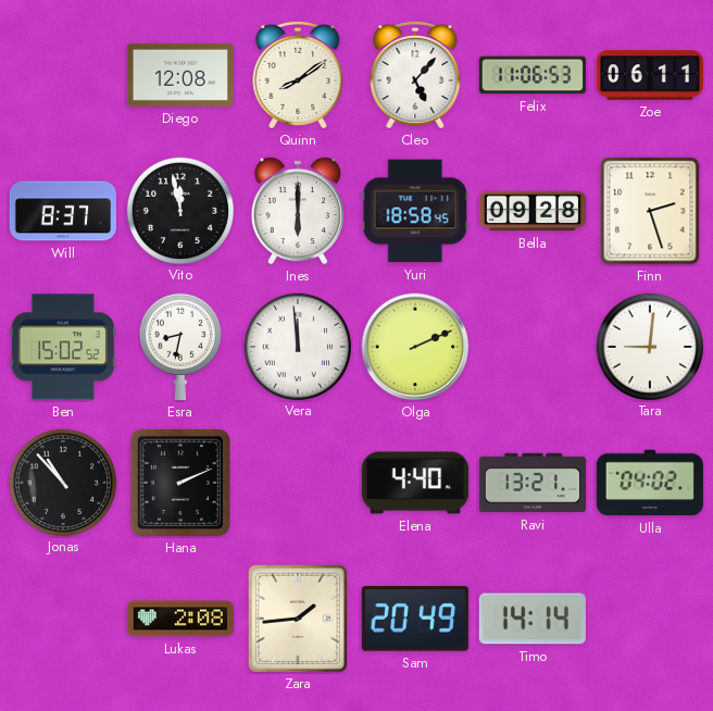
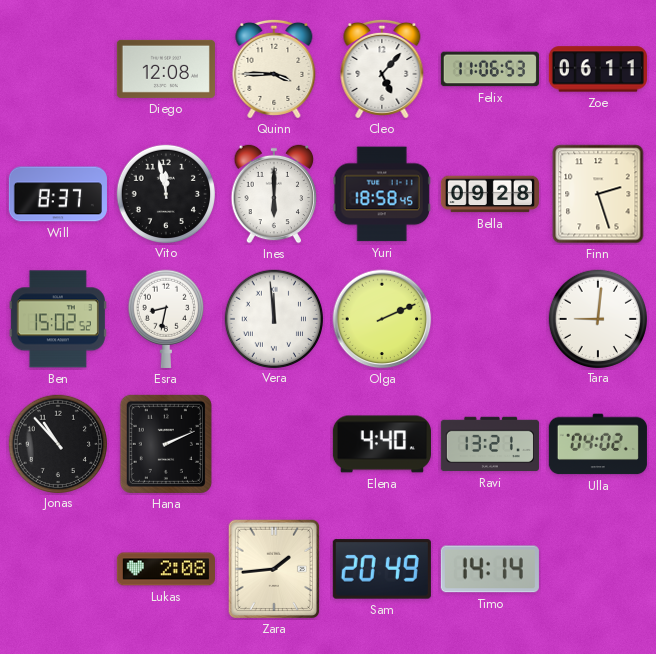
Quinn: 8:09 -> 3:45 (274, 69)
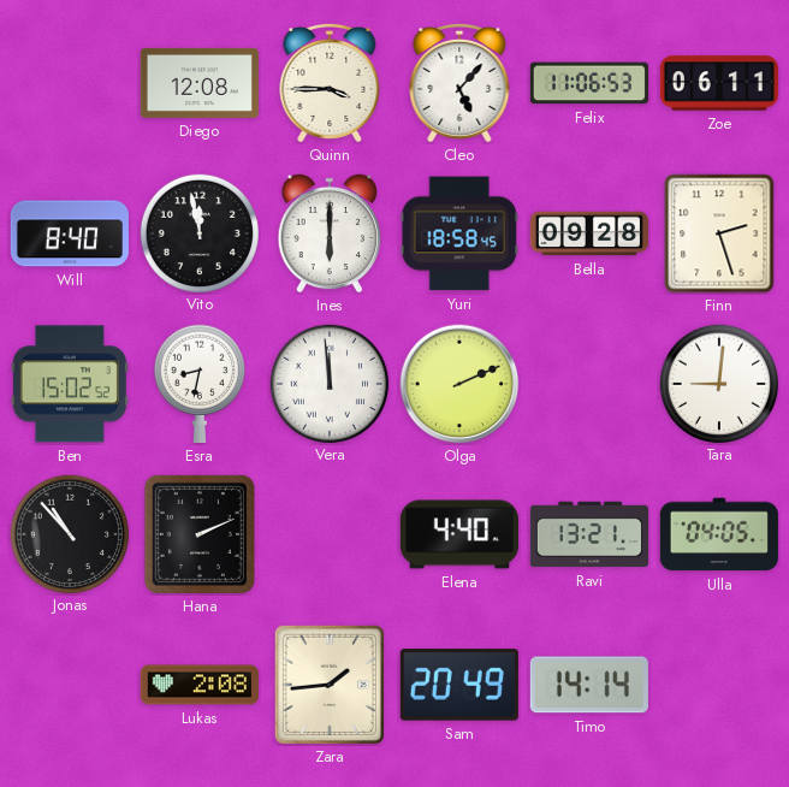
Will: 8:37 -> 8:40 (70, 233)
Ulla: 04:02 -> 04:05 (719, 534)
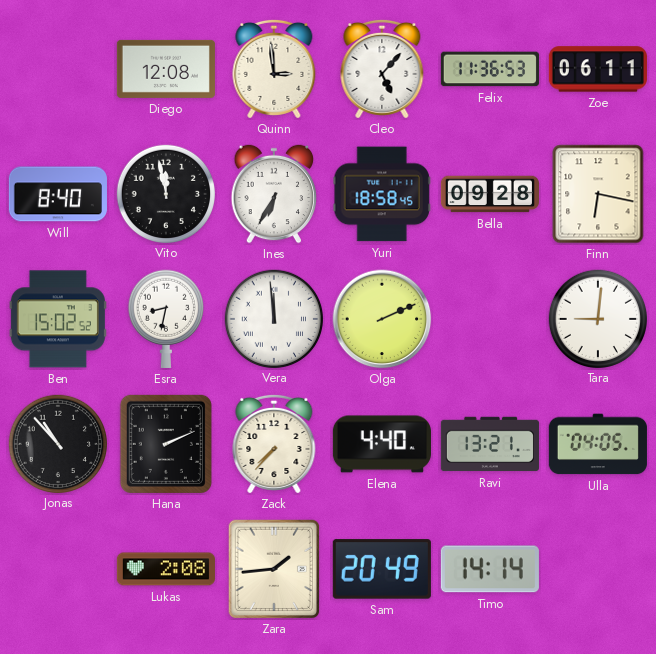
Quinn: 3:45 -> 2:59 (274, 69)
Felix: 11:06 -> 11:36 (490, 69)
Ines: 6:00 -> 6:35 (274, 194)
Finn: 2:27 -> 6:17 (598, 194)
Zack: none -> 7:37 (274, 444)
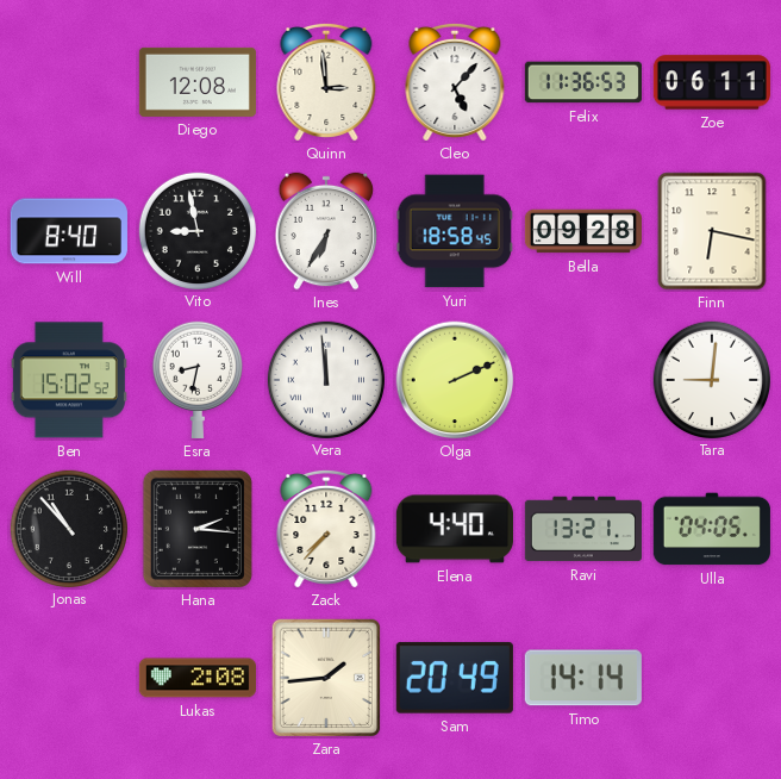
Vito: 11:58 -> 8:58 (196, 230)
Hana: 2:11 -> 2:16 (198, 529)
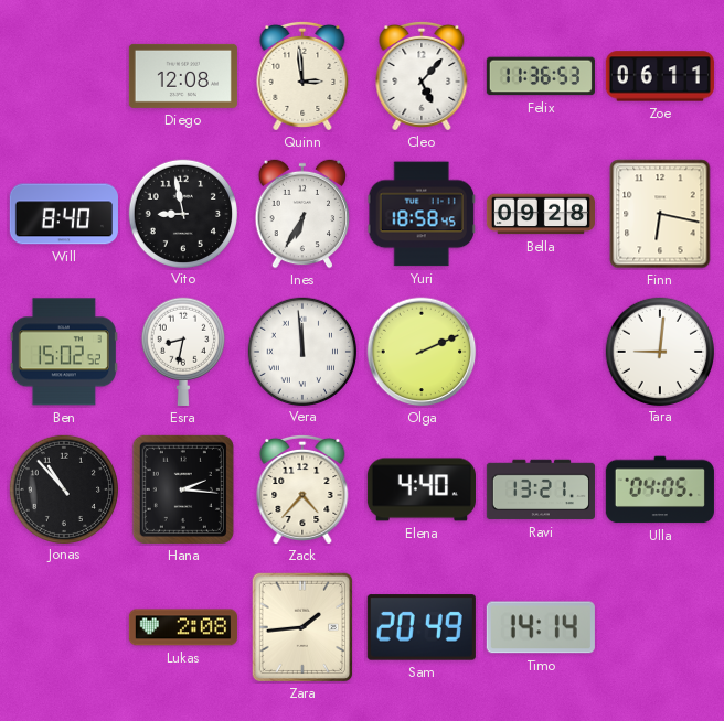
Zack: 7:37 -> 4:37 (302, 489)
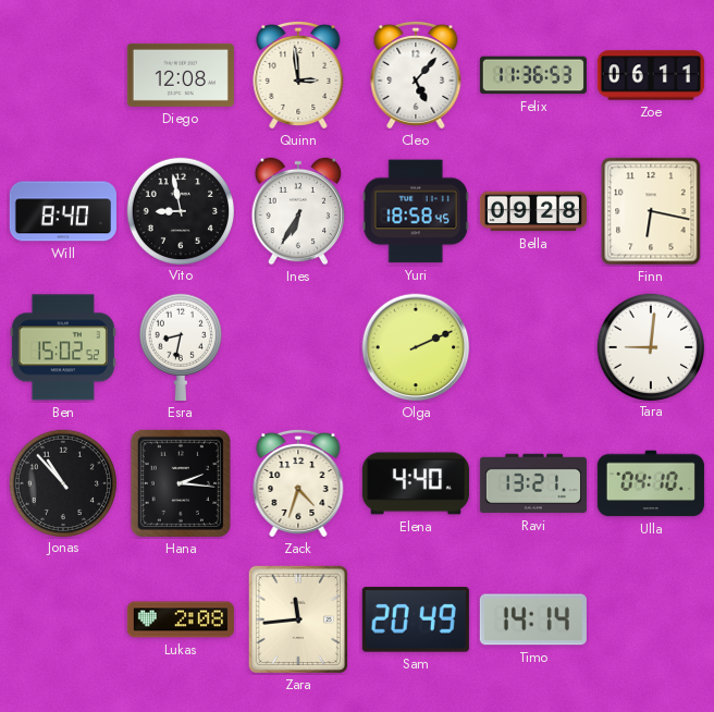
Vera: 11:59 -> none (301, 351)
Zack: 4:37 -> 4:33 (298, 483)
Ulla: 04:05 -> 04:10 (651, 483)
Zara: 1:44 -> 11:44 (297, 619)
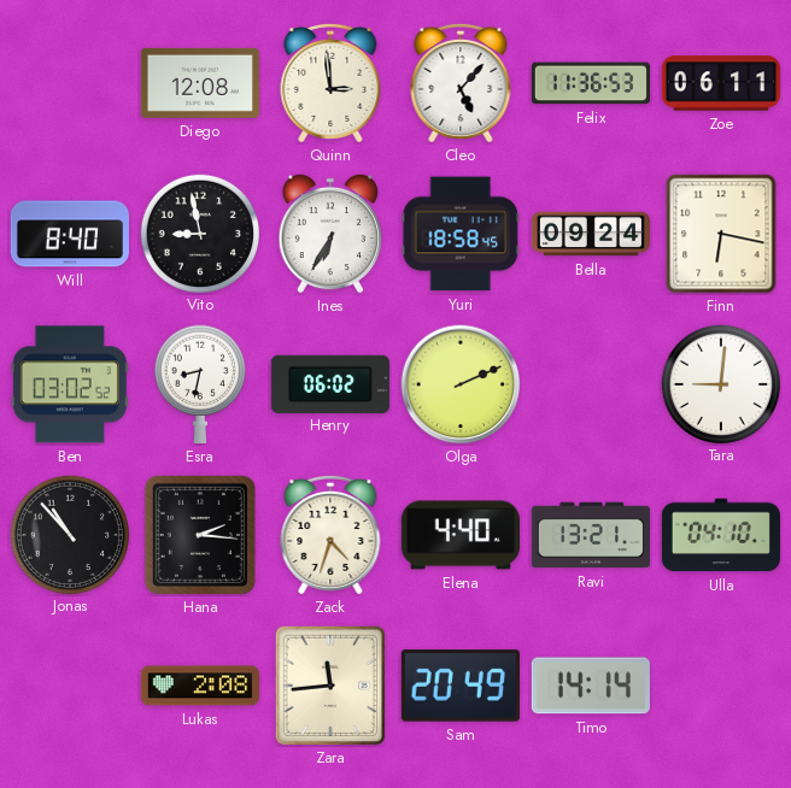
Bella: 09:28 -> 09:24 (591, 234)
Ben: 15:02 -> 03:02 (70, 384)
Henry: none -> 06:02 (330, 383)
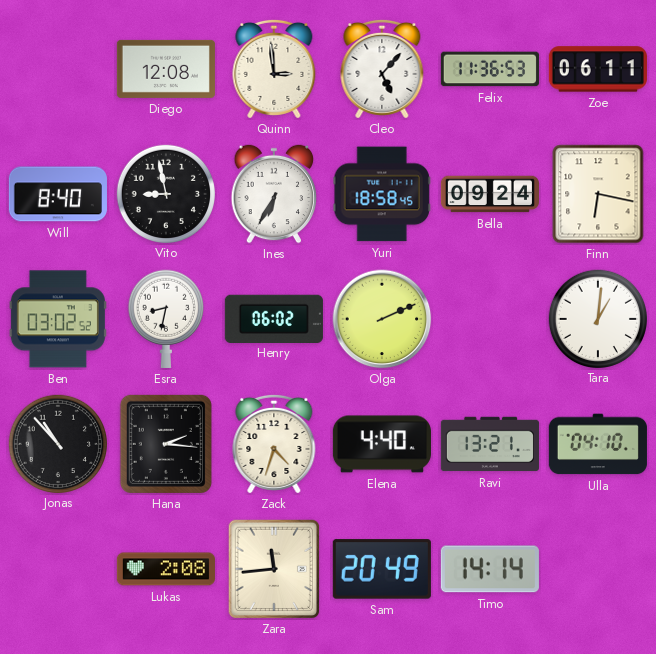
Tara: 9:01 -> 1:01 (597, 318)
